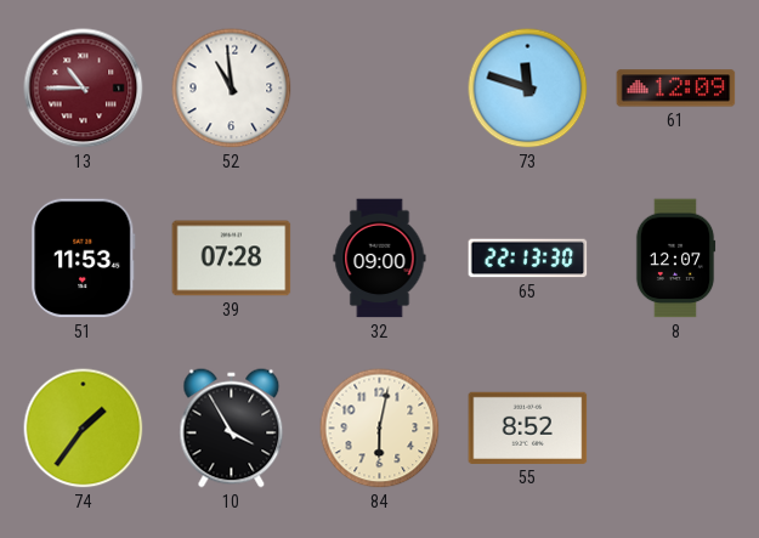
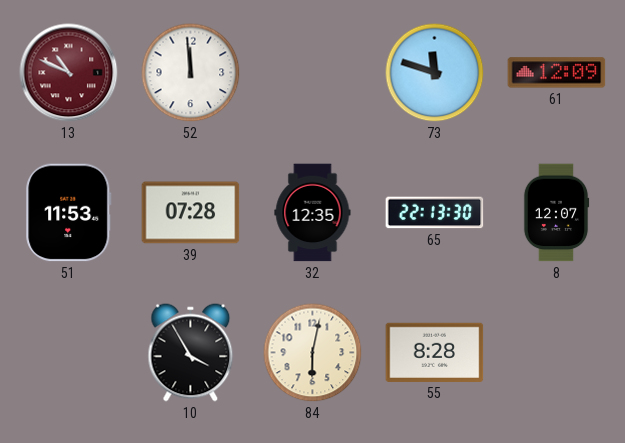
13: 10:45 -> 10:49 (69, 73)
52: 10:59 -> 11:59 (191, 73)
32: 09:00 -> 12:35 (313, 213)
74: 1:36 -> none (84, 429)
55: 8:52 -> 8:28 (435, 352)
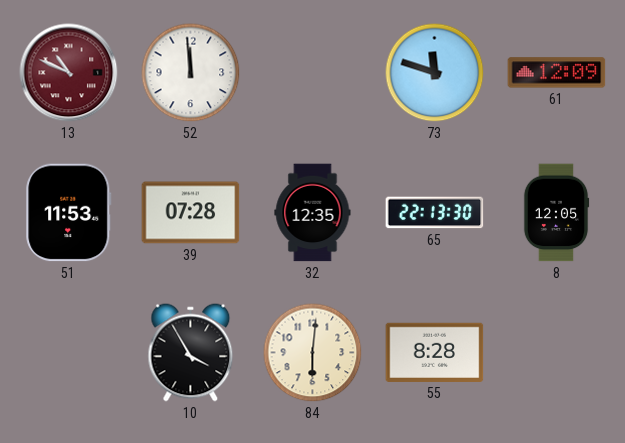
8: 12:07 -> 12:05 (556, 213)
84: 6:02 -> 6:01 (313, 353)
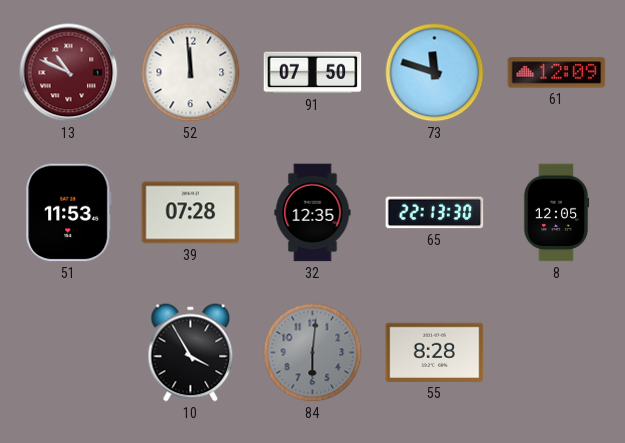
91: none -> 07:50 (313, 73)
84 dial: cream -> grey (313, 353)
